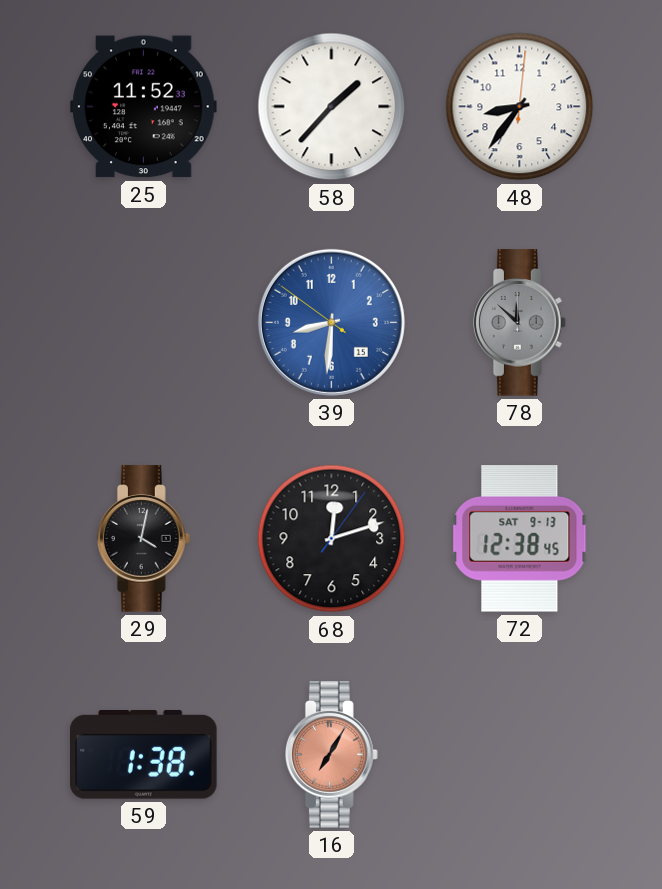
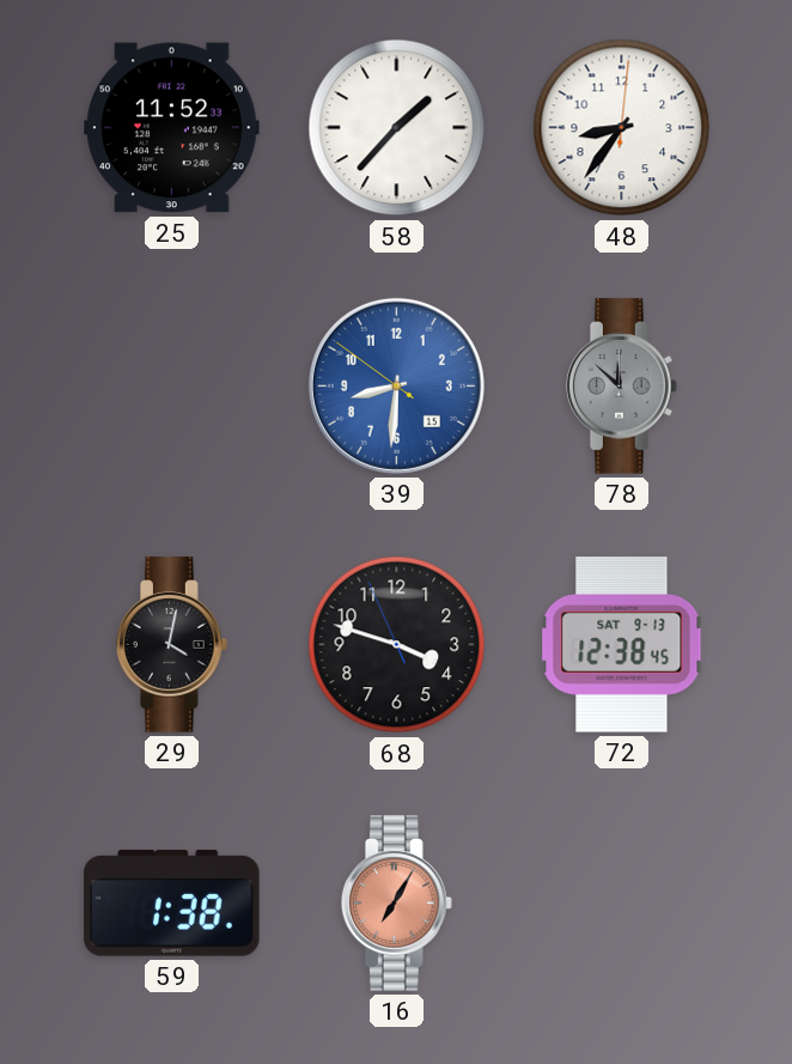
68: 12:12 -> 3:47 (397, 645)
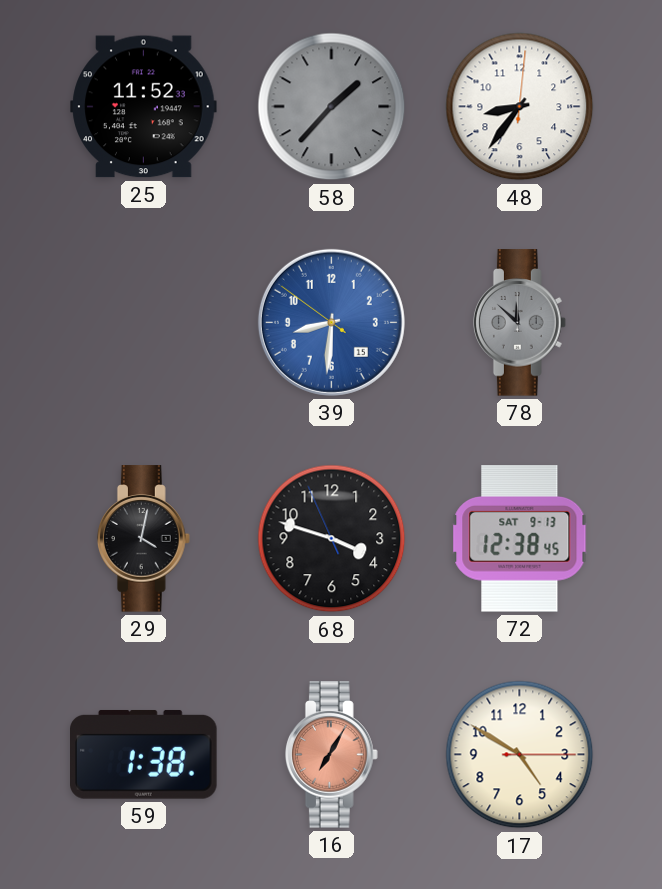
58 dial: white -> grey (332, 107)
17: none -> 4:50 (520, 755)
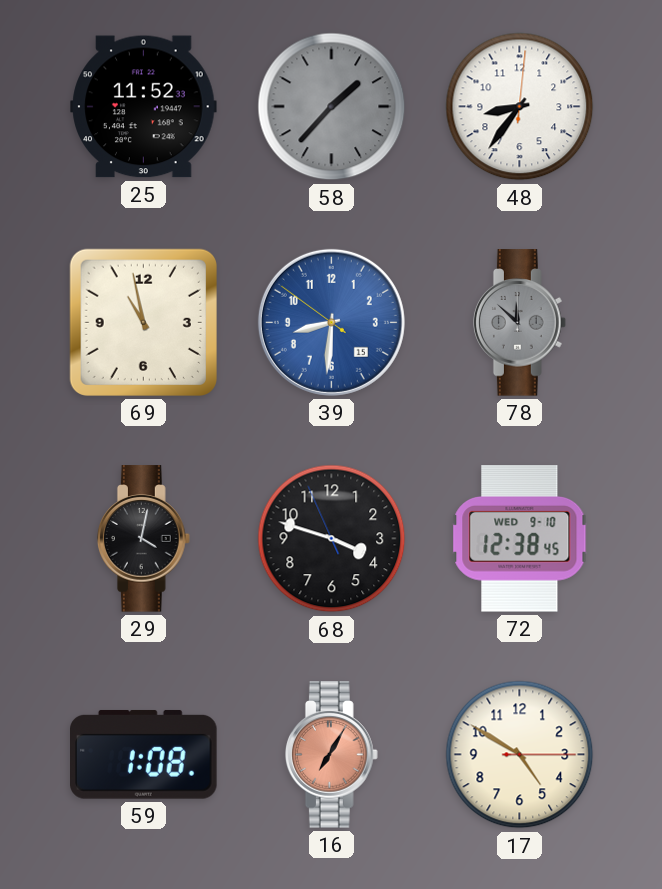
69: none -> 10:58 (143, 322)
72 date: SAT 9-13 -> WED 9-10 (520, 539)
59: 1:38 -> 1:08 (144, 754)
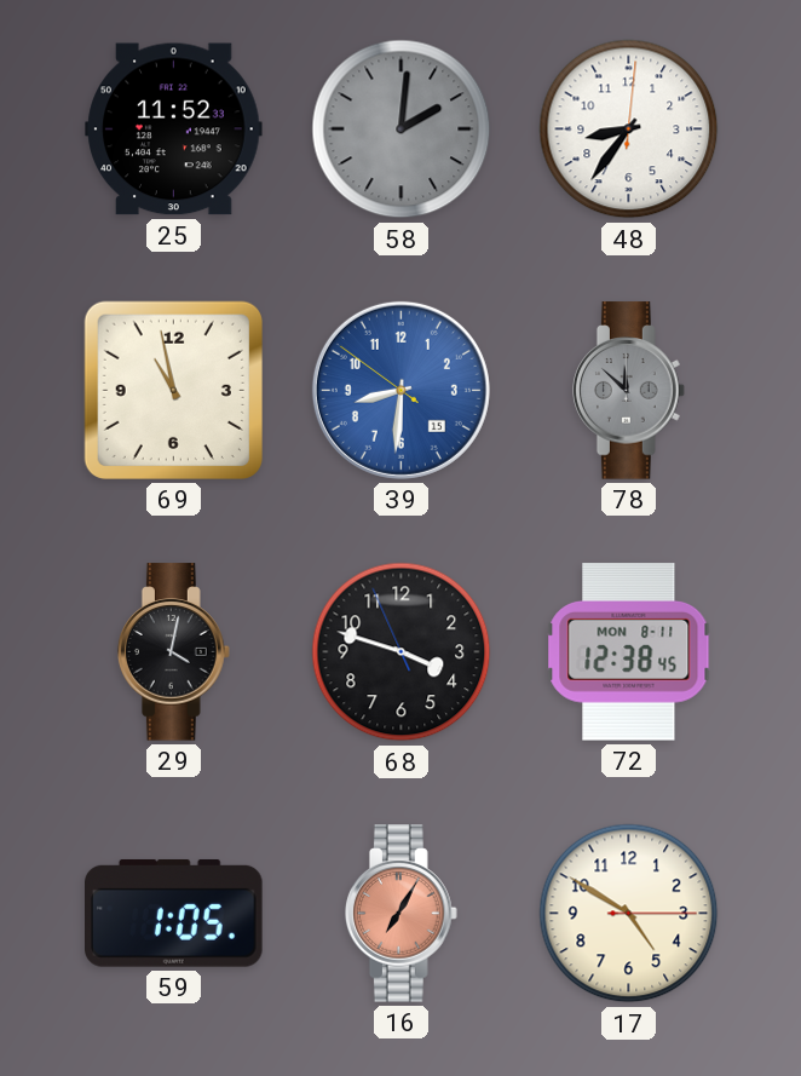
58: 1:37 -> 2:01 (402, 130)
72 date: WED 9-10 -> MON 8-11 (629, 652)
59: 1:08 -> 1:05 (174, 913)
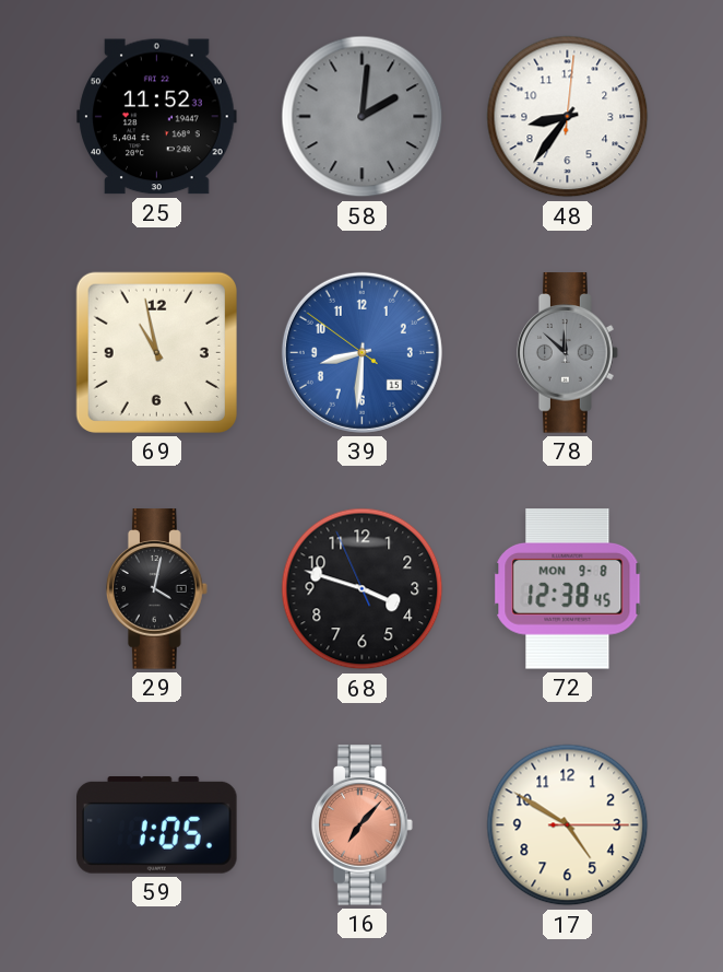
72 date: MON 8-11 -> MON 9-8 (568, 589)
16: 7:05 -> 7:07 (363, 825)
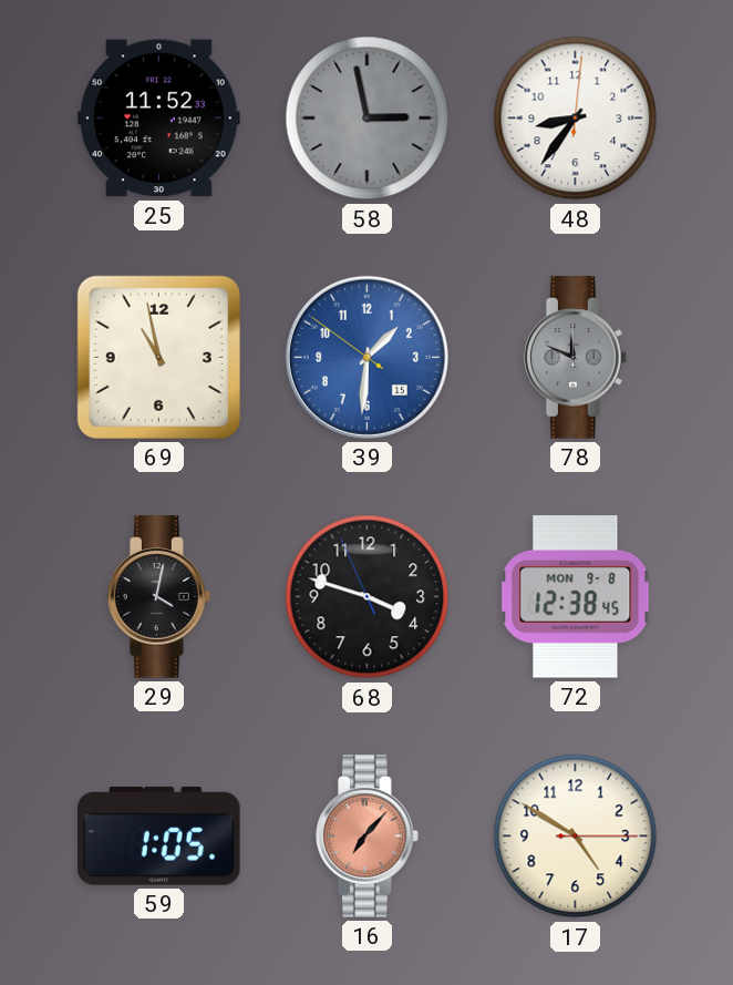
58: 2:01 -> 2:58 (368, 119)
39: 8:30 -> 1:30 (366, 357)
78: 11:52 -> 11:49 (576, 358)
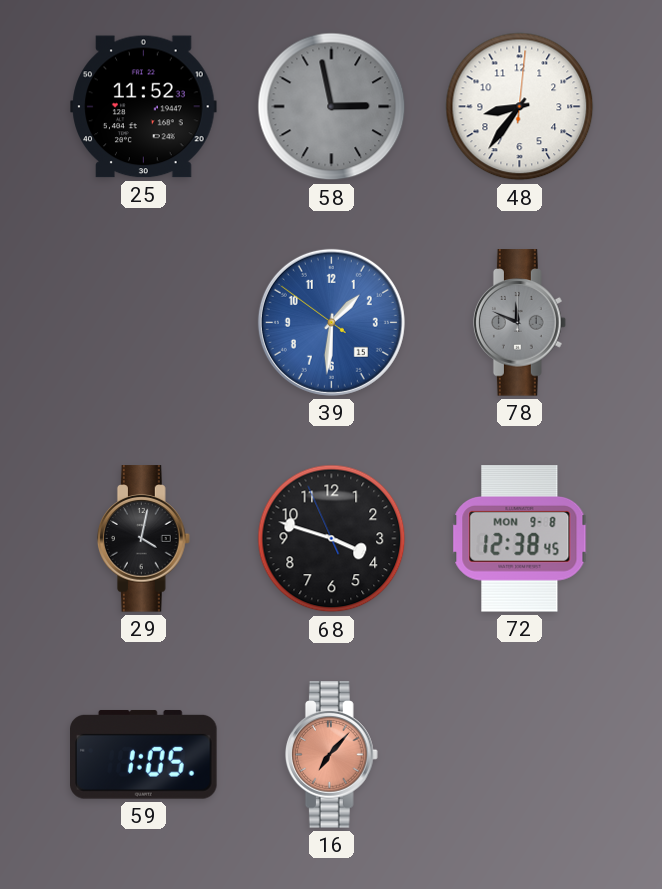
69: 10:58 -> none (158, 357)
17: 4:50 -> none (576, 837)
